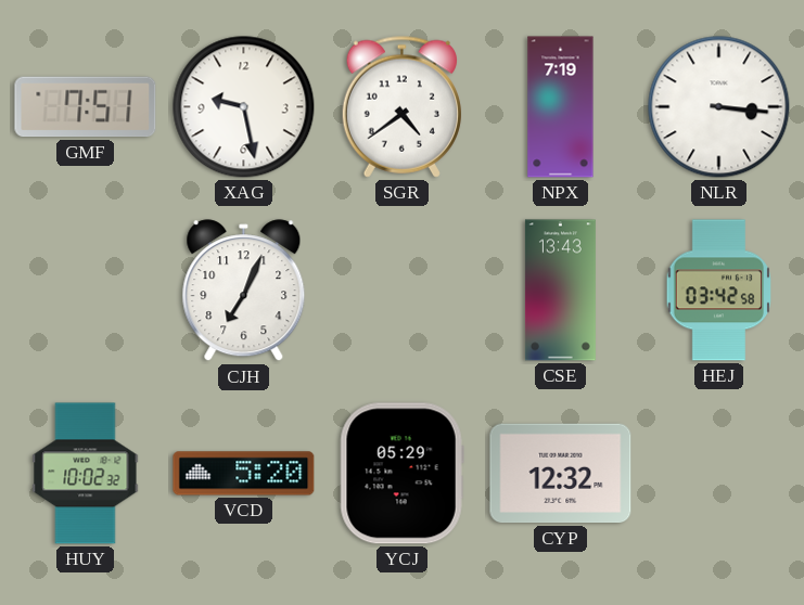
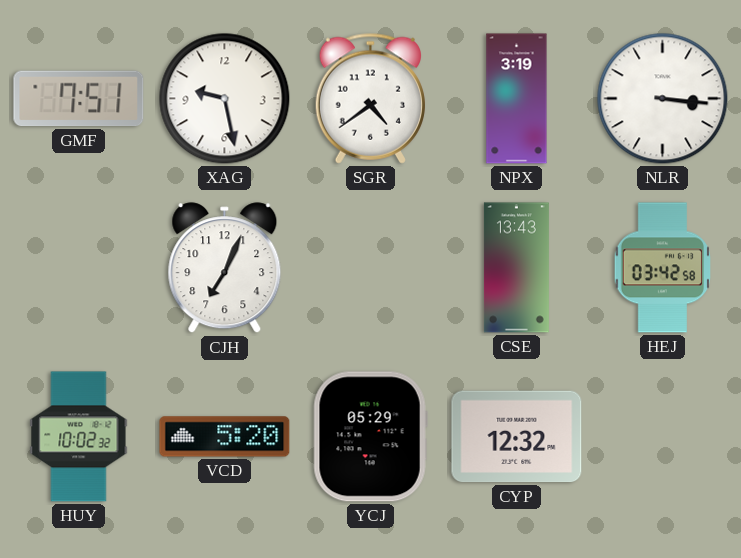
NPX: 7:19 -> 3:19 (517, 99)
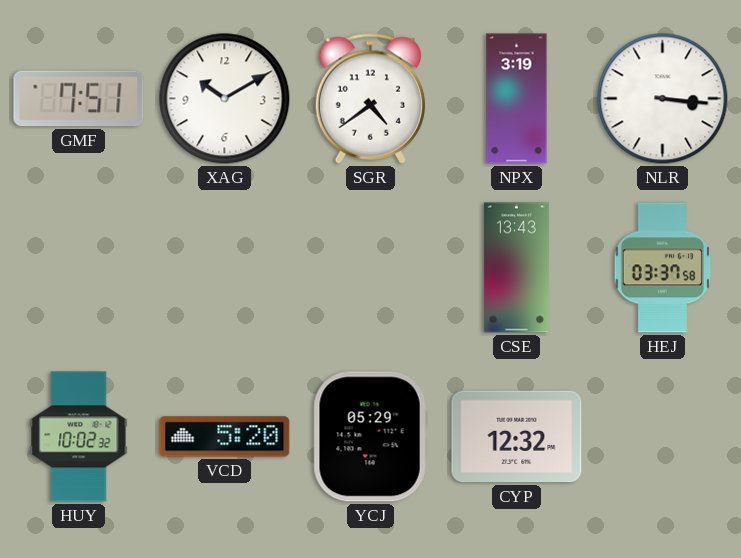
XAG: 9:28 -> 10:10 (225, 99)
CJH: 7:04 -> none (225, 268)
HEJ: 03:42 -> 03:37 (662, 268)
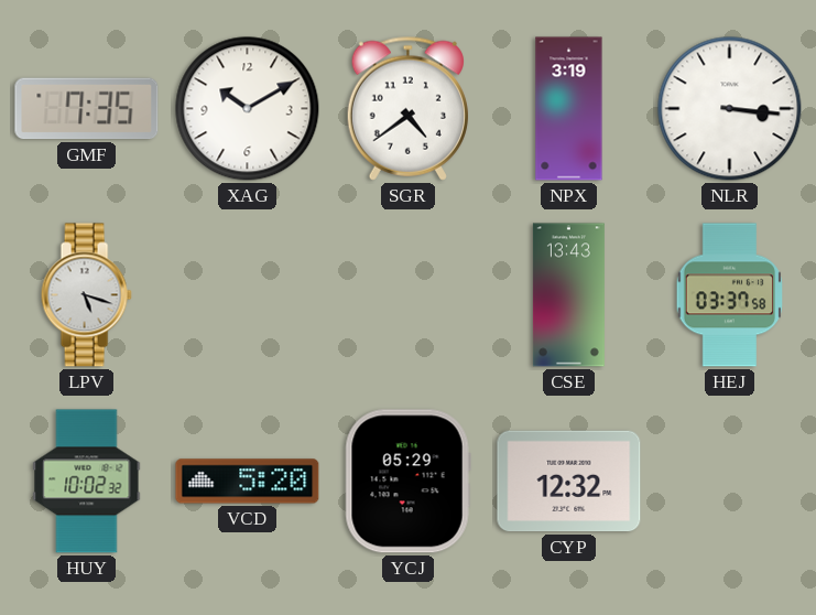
GMF: 7:51 -> 7:35 (87, 109)
LPV: none -> 5:18 (86, 295)
